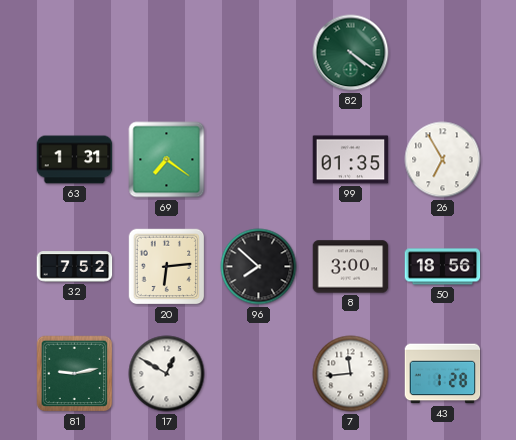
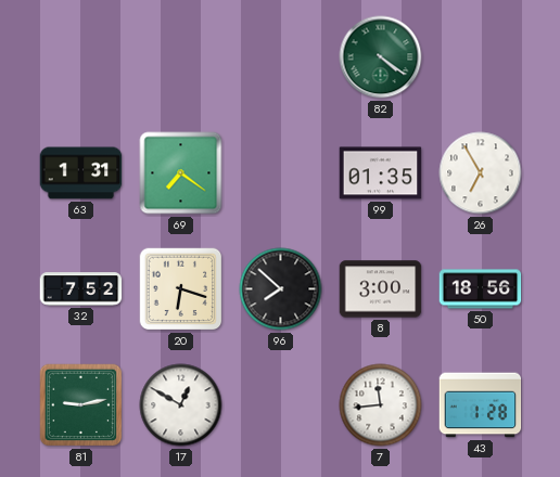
20: 6:14 -> 6:18 (181, 289)
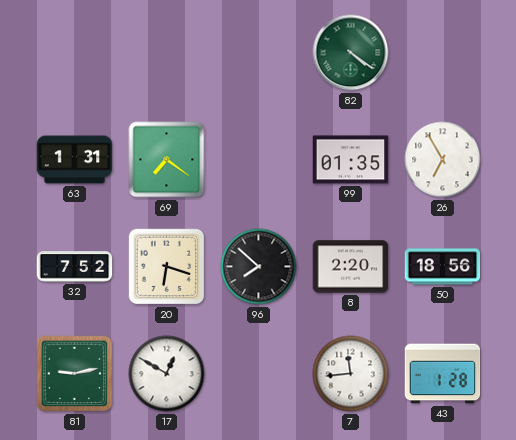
8: 3:00 -> 2:20 (351, 267)
